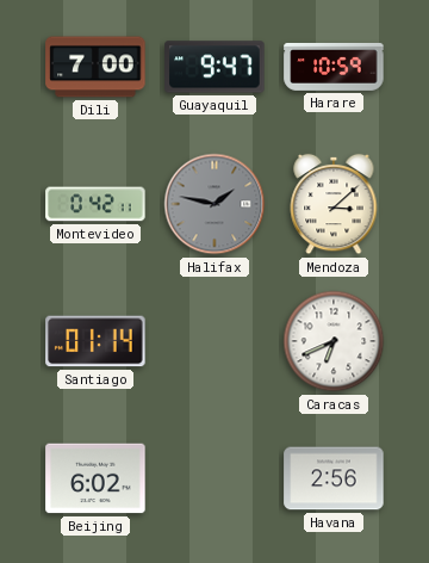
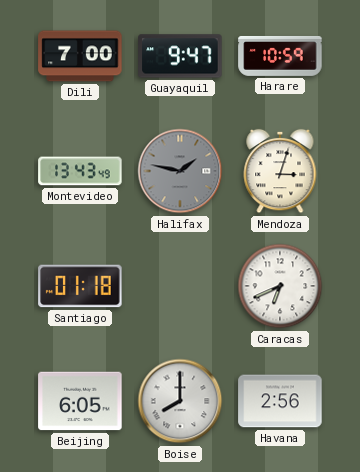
Montevideo: 0:42 -> 13:43 (80, 171)
Mendoza: 3:08 -> 3:03 (280, 171)
Santiago: 01:14 -> 01:18 (80, 286)
Beijing: 6:02 -> 6:05 (80, 401)
Boise: none -> 8:00 (180, 401)
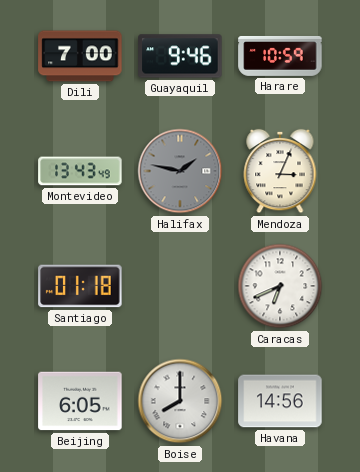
Guayaquil: 9:47 -> 9:46 (180, 56)
Mendoza: 3:03 -> 3:04 (280, 171)
Havana: 2:56 -> 14:56 (280, 401)
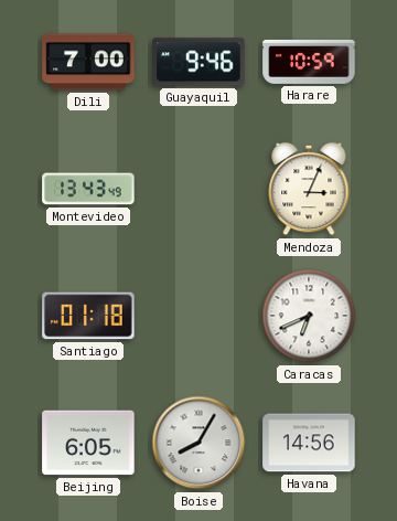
Halifax: 1:47 -> none (180, 171)
Boise: 8:00 -> 8:05 (198, 443)
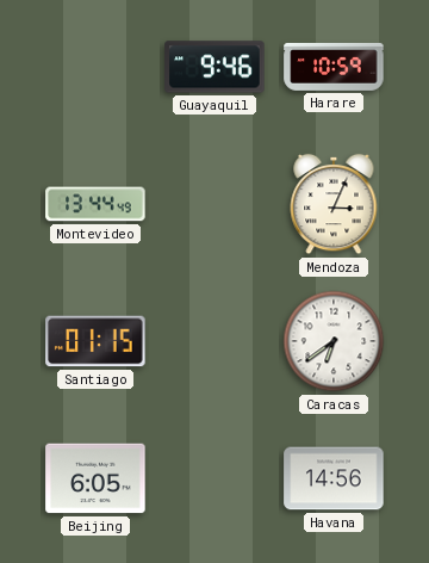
Dili: 7:00 -> none (88, 62)
Montevideo: 13:43 -> 13:44 (95, 204)
Santiago: 01:18 -> 01:15 (95, 341)
Caracas: 6:41 -> 6:39 (334, 341)
Boise: 8:05 -> none (198, 443)
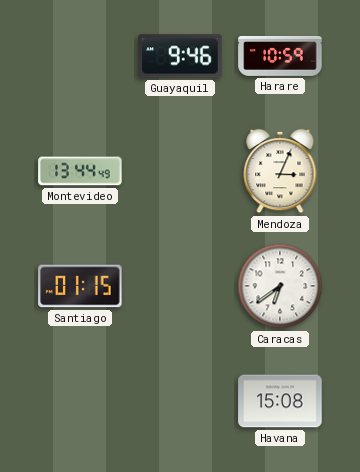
Beijing: 6:05 -> none (95, 478)
Havana: 14:56 -> 15:08 (280, 401)
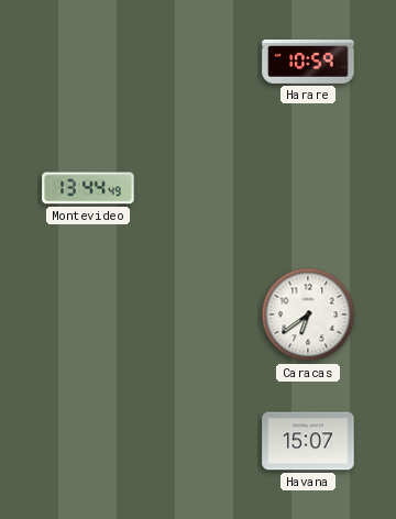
Guayaquil: 9:46 -> none (180, 56)
Mendoza: 3:04 -> none (280, 171)
Santiago: 01:15 -> none (80, 286)
Havana: 15:08 -> 15:07 (308, 441)
